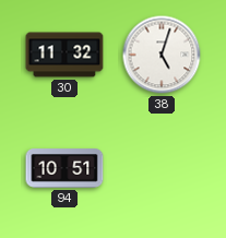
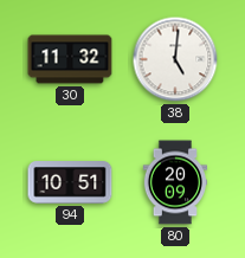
38: 5:03 -> 5:01 (175, 59)
80: none -> 20:09 (175, 182)
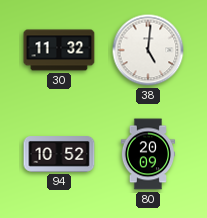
94: 10:51 -> 10:52 (59, 154)
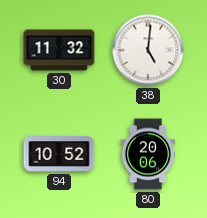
80: 20:09 -> 20:06 (148, 154)
